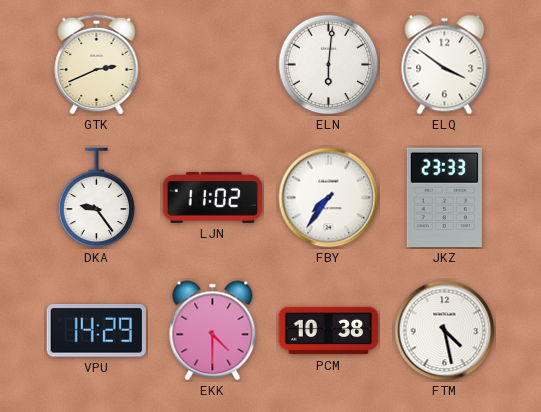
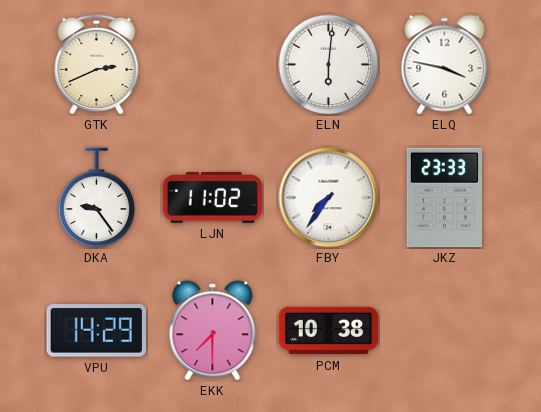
ELQ: 3:51 -> 3:47 (445, 65)
EKK: 4:30 -> 7:30 (213, 331)
FTM: 4:28 -> none (445, 331)
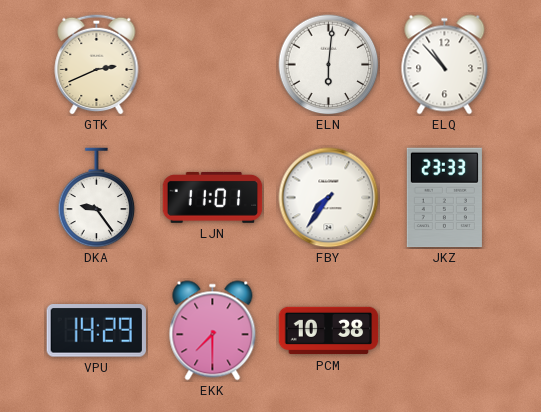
ELQ: 3:47 -> 10:53 (445, 65)
LJN: 11:02 -> 11:01 (213, 197)
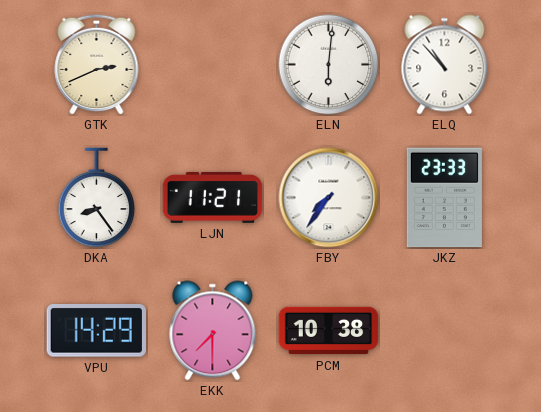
DKA: 9:24 -> 8:24 (97, 198)
LJN: 11:01 -> 11:21 (213, 197)
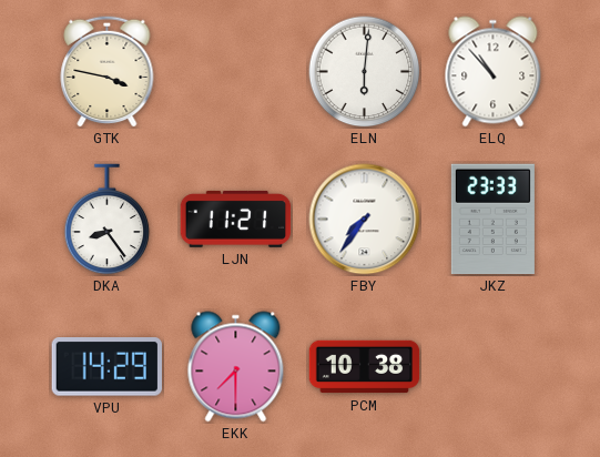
GTK: 2:41 -> 3:47 (108, 71)
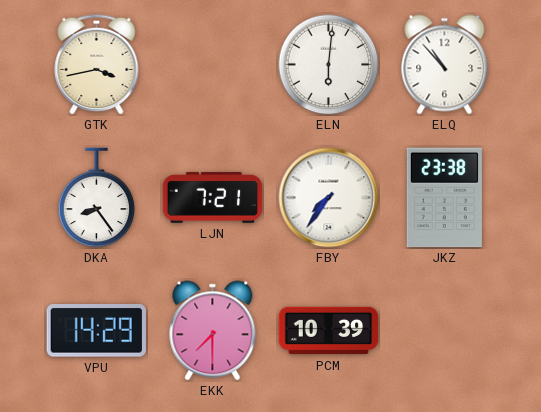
GTK: 3:47 -> 3:43 (97, 64)
LJN: 11:21 -> 7:21 (213, 197)
JKZ: 23:33 -> 23:38 (444, 198)
PCM: 10:38 -> 10:39 (329, 331)
